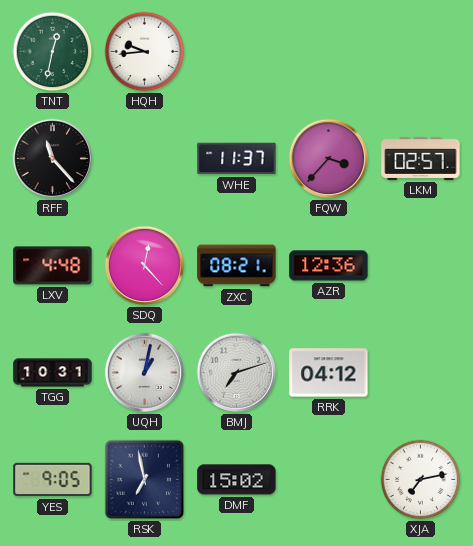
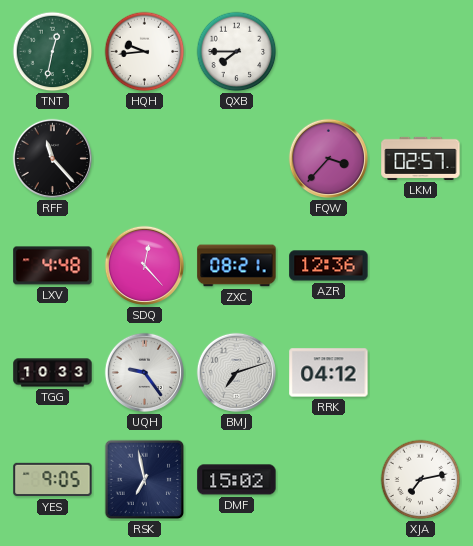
QXB: none -> 7:45 (237, 52)
WHE: 11:37 -> none (237, 159)
TGG: 10:31 -> 10:33 (53, 373)
UQH: 1:02 -> 9:24 (144, 372)
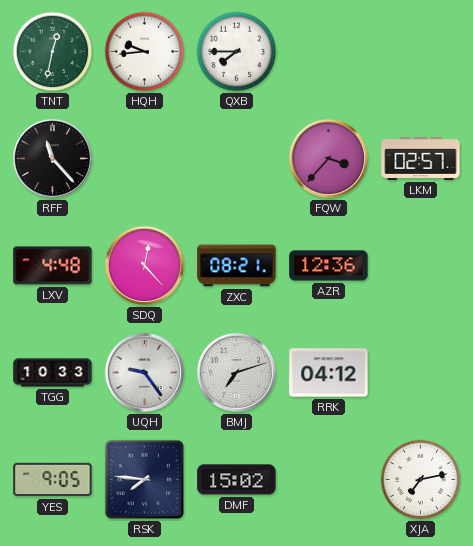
RSK: 6:58 -> 7:46 (145, 480)
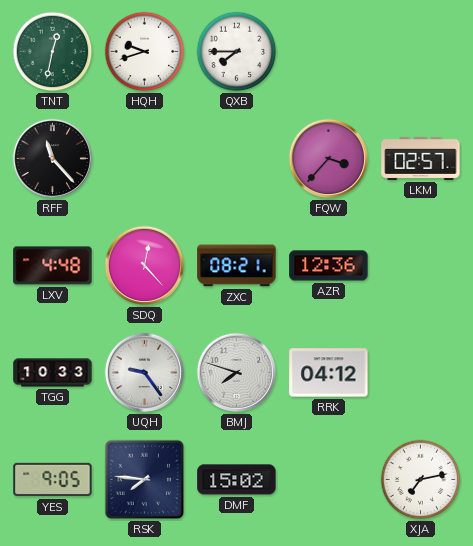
HQH: 9:44 -> 9:42 (145, 52)
BMJ: 7:12 -> 7:48 (236, 372)
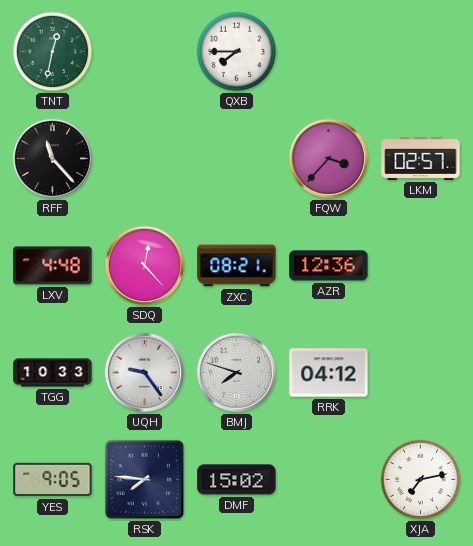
HQH: 9:42 -> none (145, 52)
